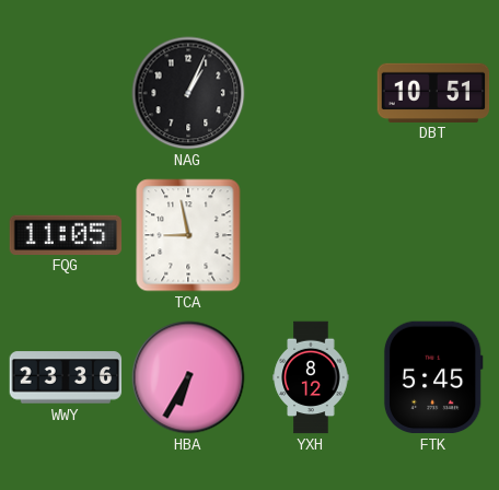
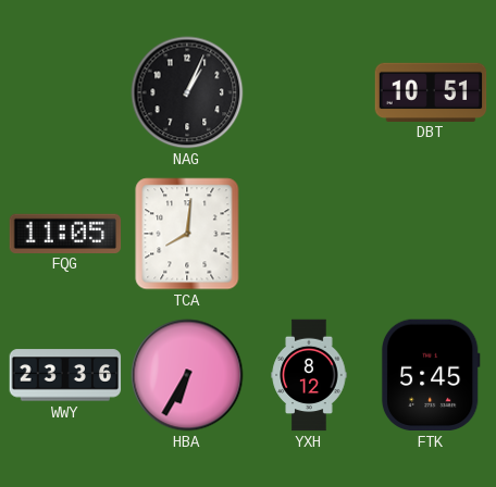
TCA: 8:58 -> 8:01 (187, 234)
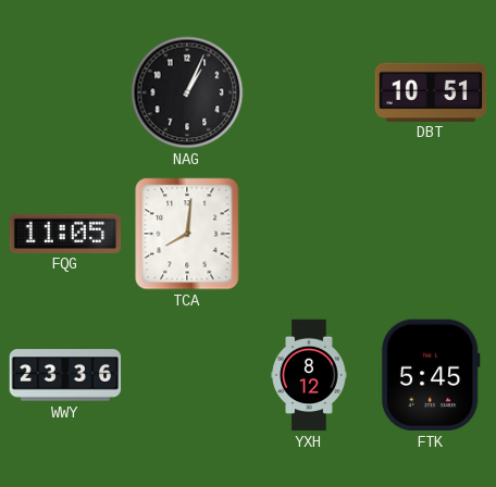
HBA: 6:35 -> none (187, 375)
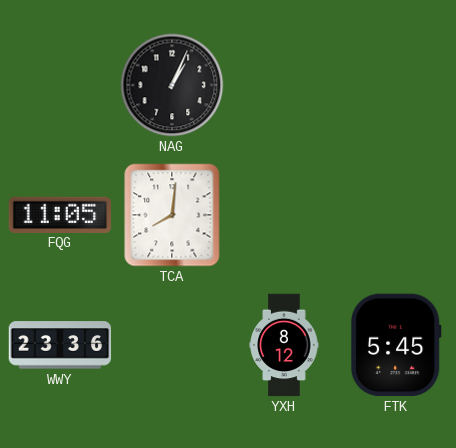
DBT: 10:51 -> none (431, 91)
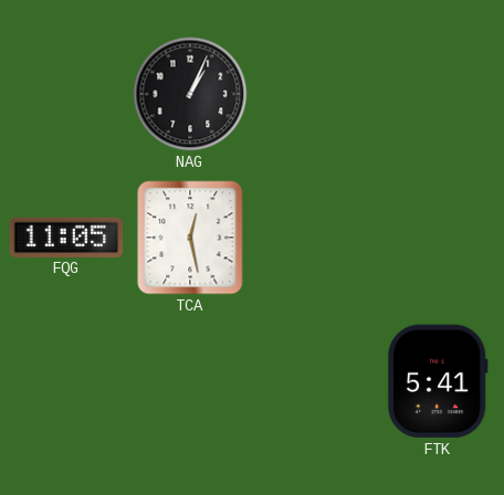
TCA: 8:01 -> 12:28 (190, 238)
WWY: 23:36 -> none (60, 345)
YXH: 8:12 -> none (284, 345)
FTK: 5:45 -> 5:41 (438, 381)
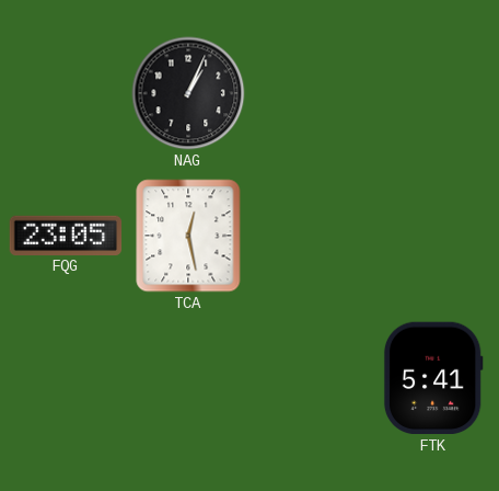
FQG: 11:05 -> 23:05 (66, 235)
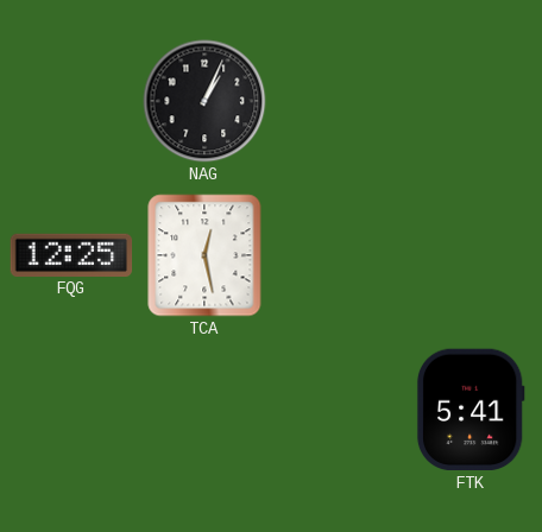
FQG: 23:05 -> 12:25 (71, 254)
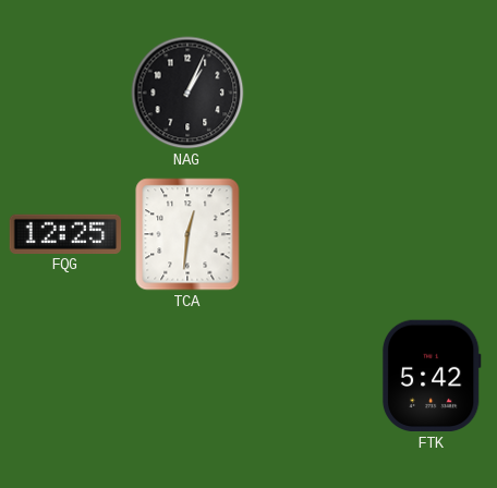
TCA: 12:28 -> 12:31 (187, 234)
FTK: 5:41 -> 5:42 (432, 376)
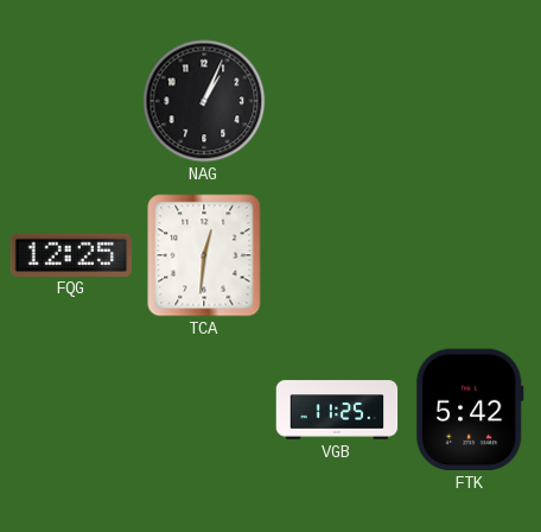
VGB: none -> 11:25 (337, 410)
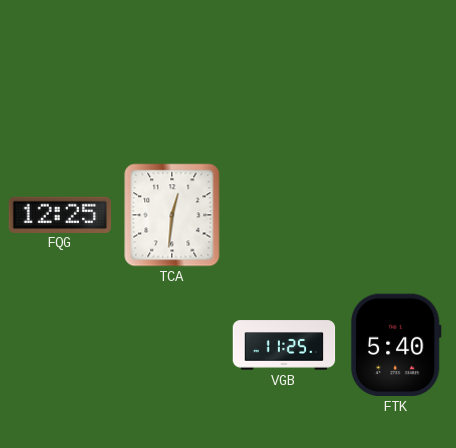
NAG: 1:04 -> none (204, 101)
FTK: 5:42 -> 5:40 (396, 345)
